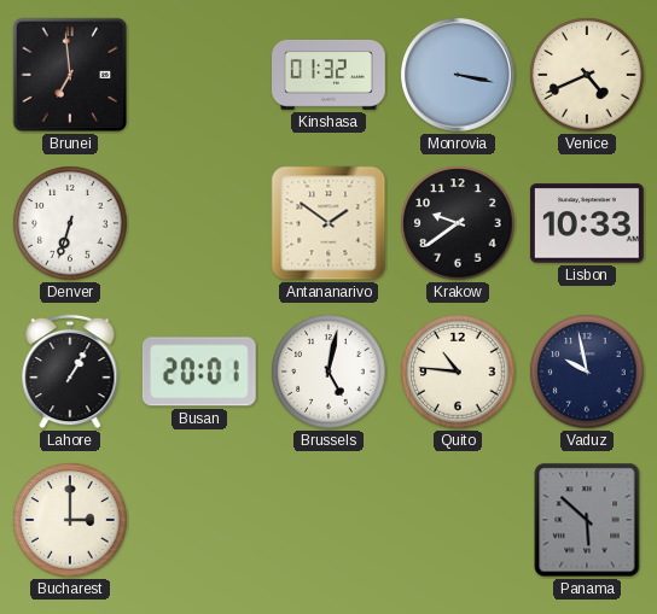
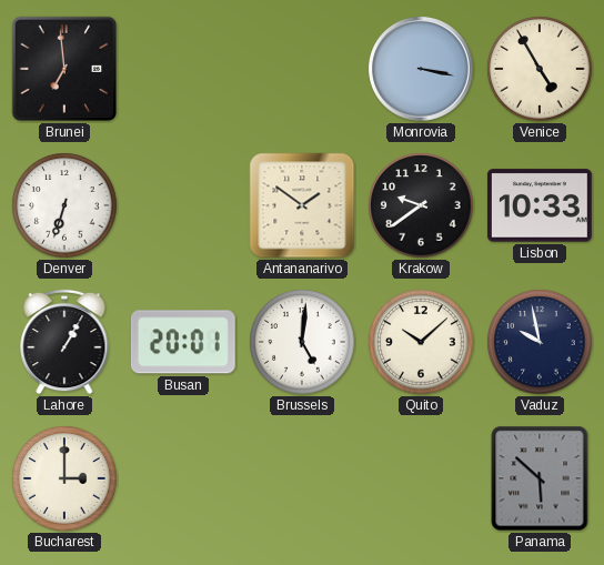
Kinshasa: 01:32 -> none (330, 75)
Venice: 4:41 -> 4:55 (540, 69)
Brussels: 5:02 -> 5:01 (302, 342)
Quito: 10:46 -> 10:08 (421, 342)
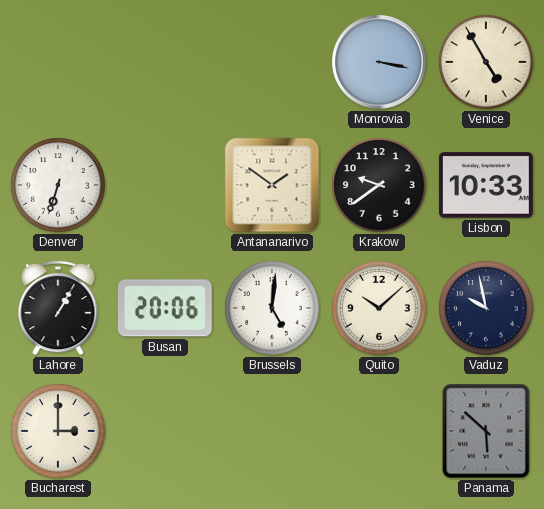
Brunei: 6:59 -> none (64, 69)
Busan: 20:01 -> 20:06 (165, 308)
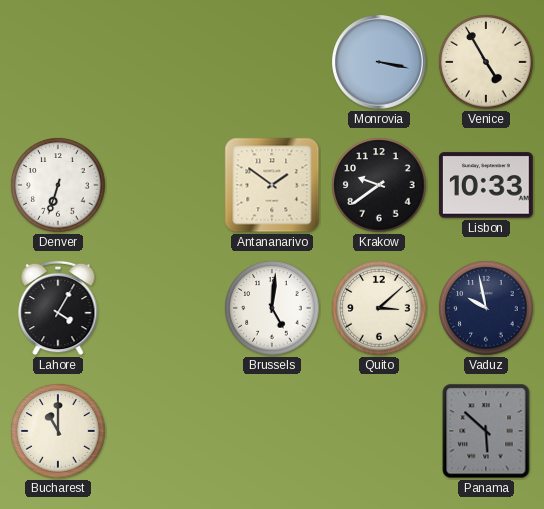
Lahore: 1:05 -> 4:05 (58, 308)
Busan: 20:06 -> none (165, 308)
Quito: 10:08 -> 3:08 (379, 308)
Bucharest: 3:00 -> 11:00 (58, 431)
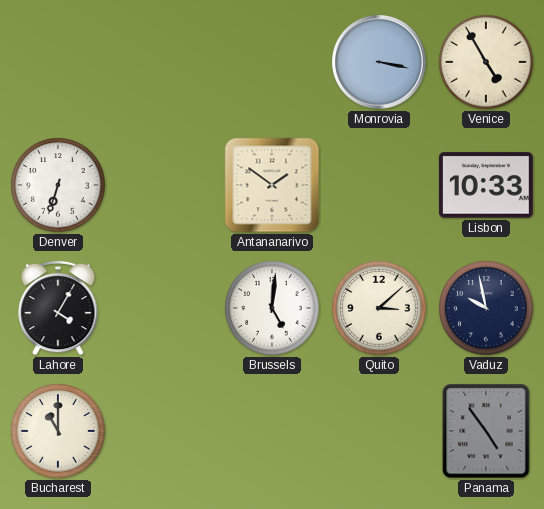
Krakow: 9:39 -> none (379, 185)
Panama: 5:52 -> 4:54 (486, 431)
